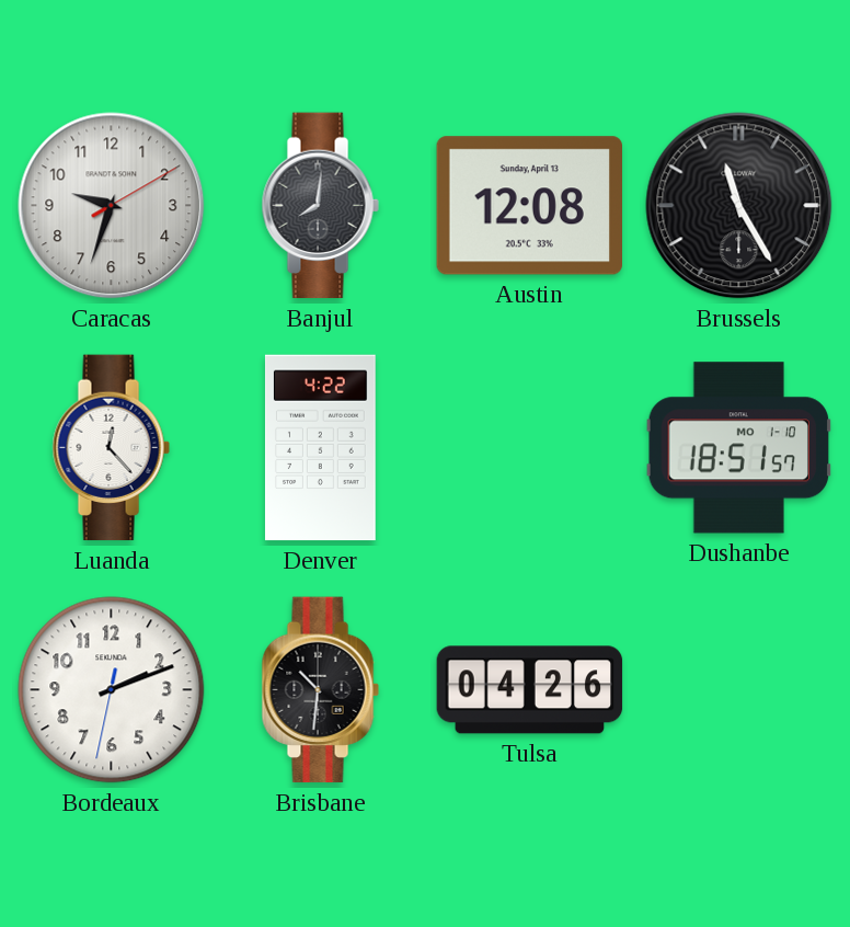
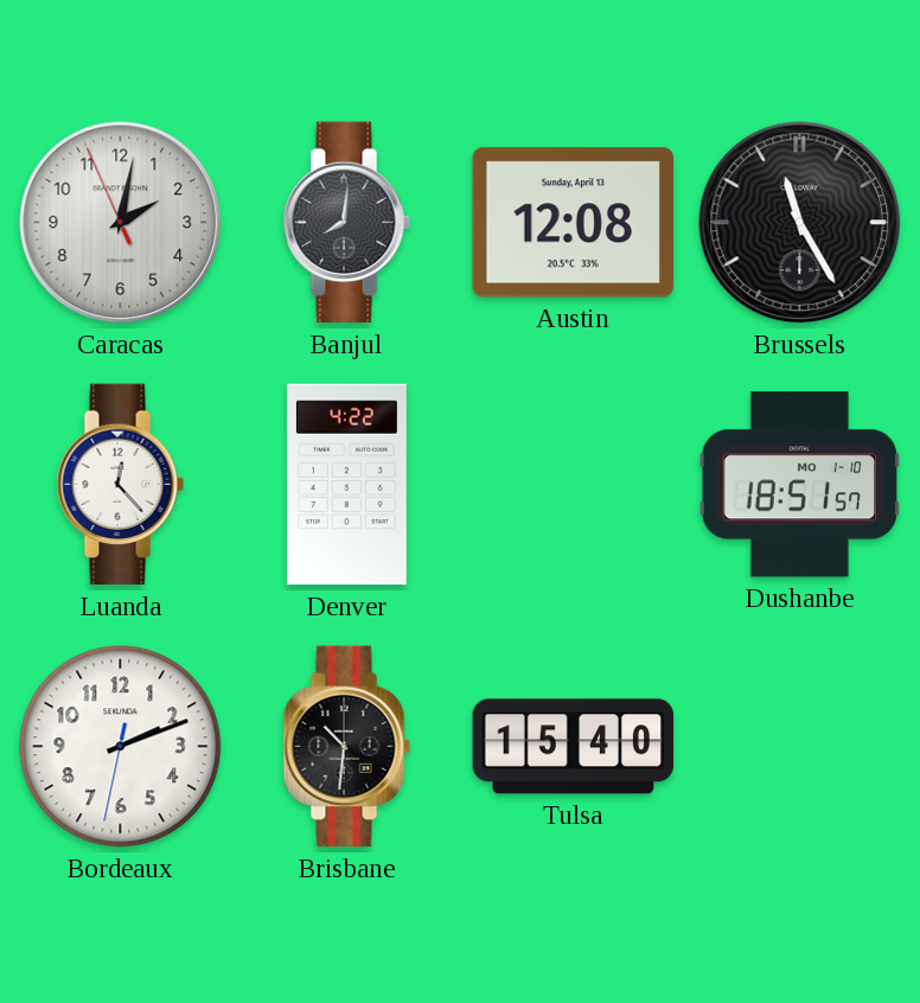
Caracas: 9:33 -> 2:01 (121, 223)
Tulsa: 04:26 -> 15:40 (574, 747)
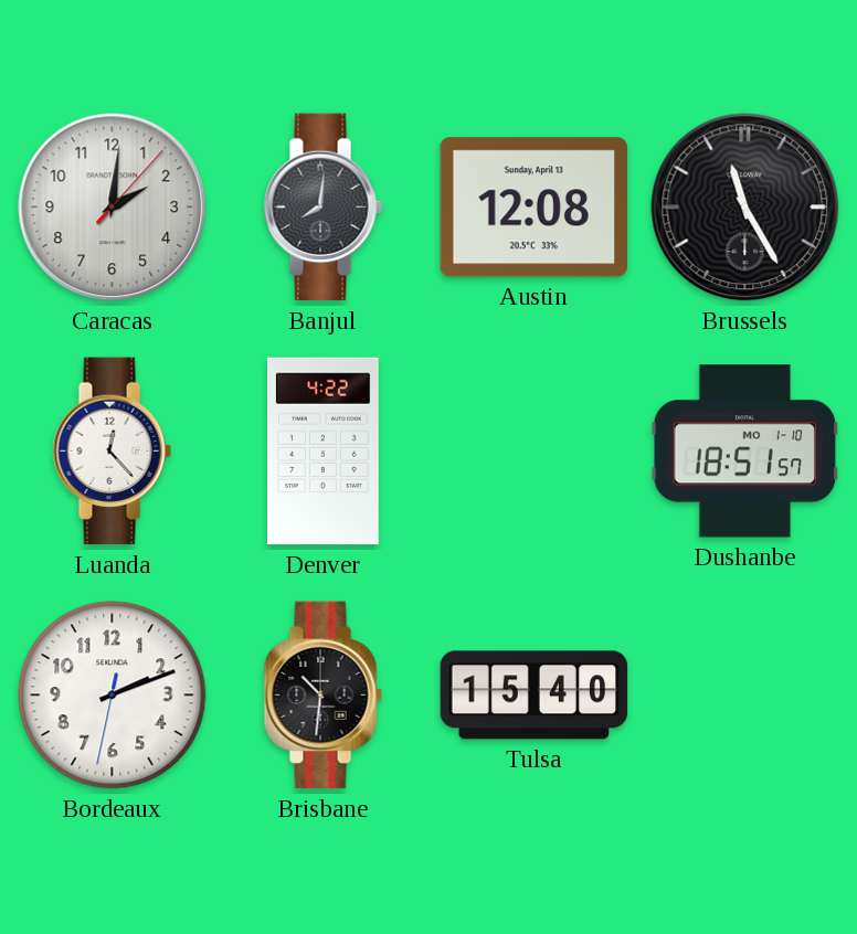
Caracas: 2:01:56 -> 2:01:07 (113, 208)
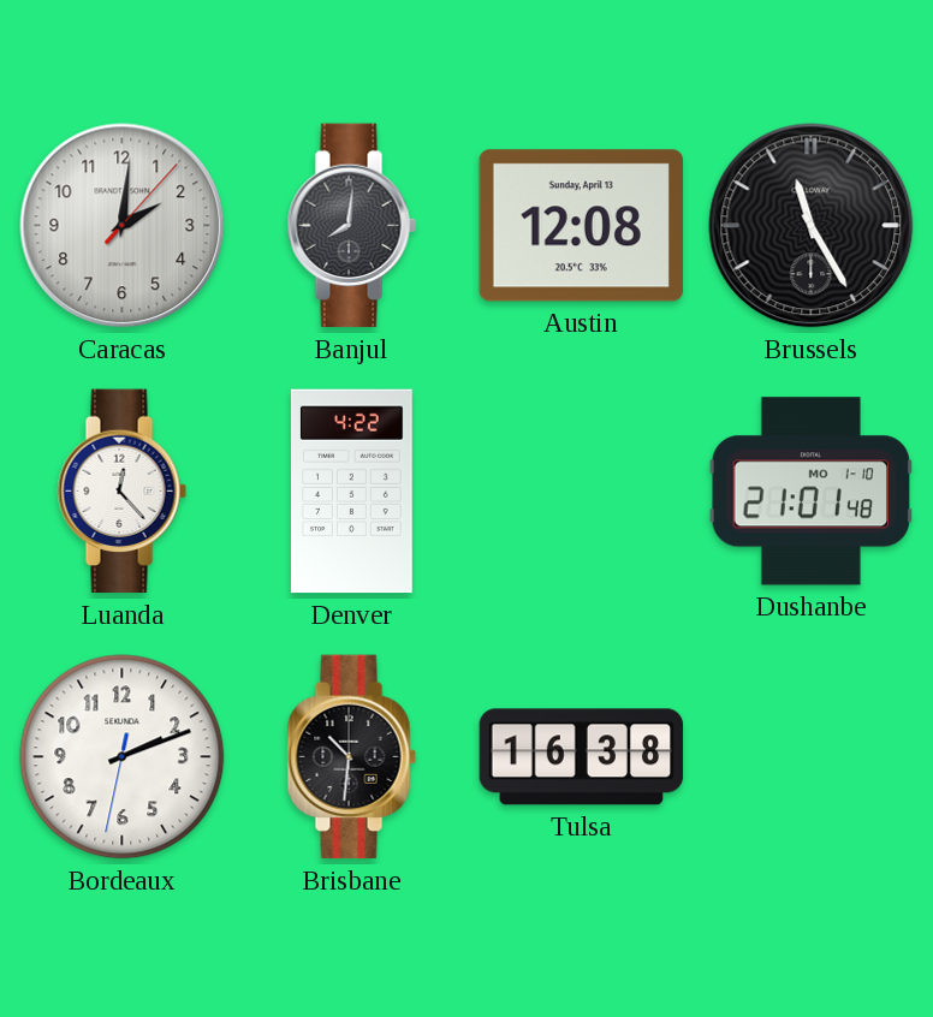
Dushanbe: 18:51 -> 21:01 (812, 492)
Tulsa: 15:40 -> 16:38 (582, 757)
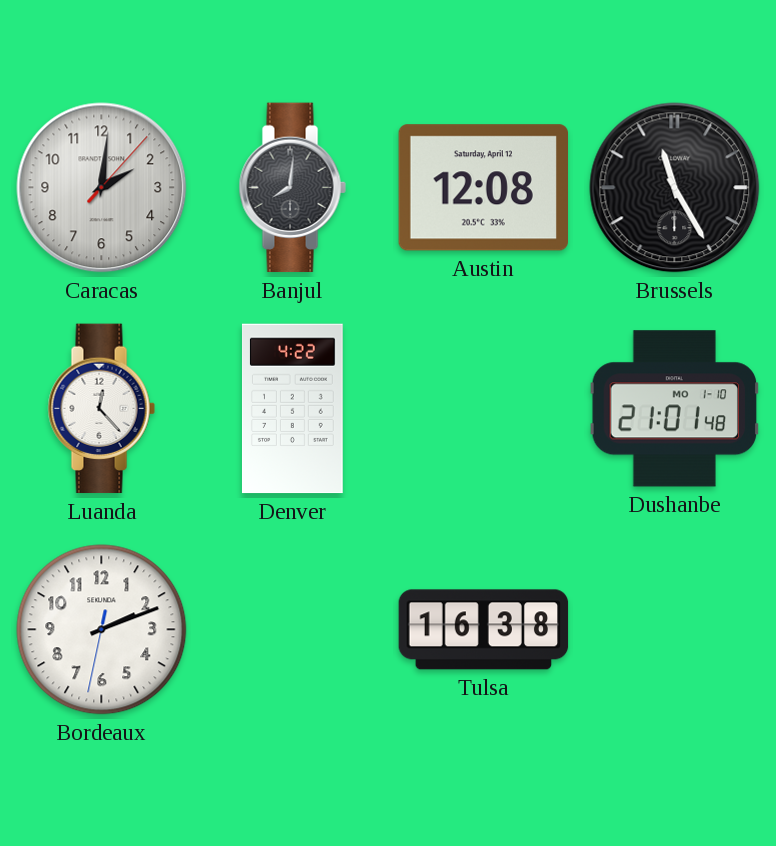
Austin date: Sunday, April 13 -> Saturday, April 12 (483, 188)
Brisbane: 10:31 -> none (351, 757)
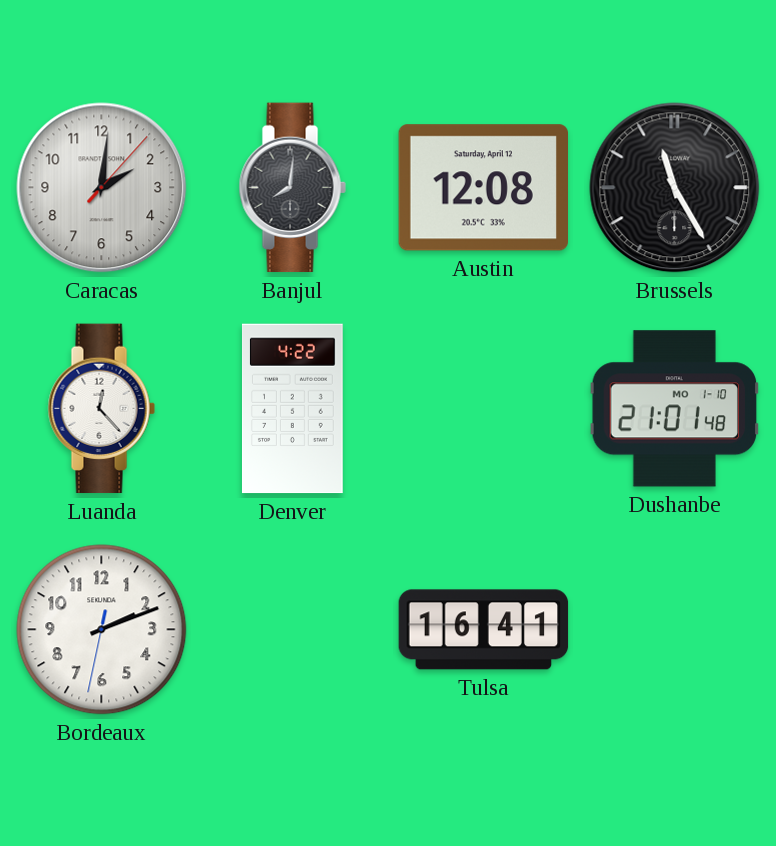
Tulsa: 16:38 -> 16:41 (484, 630)
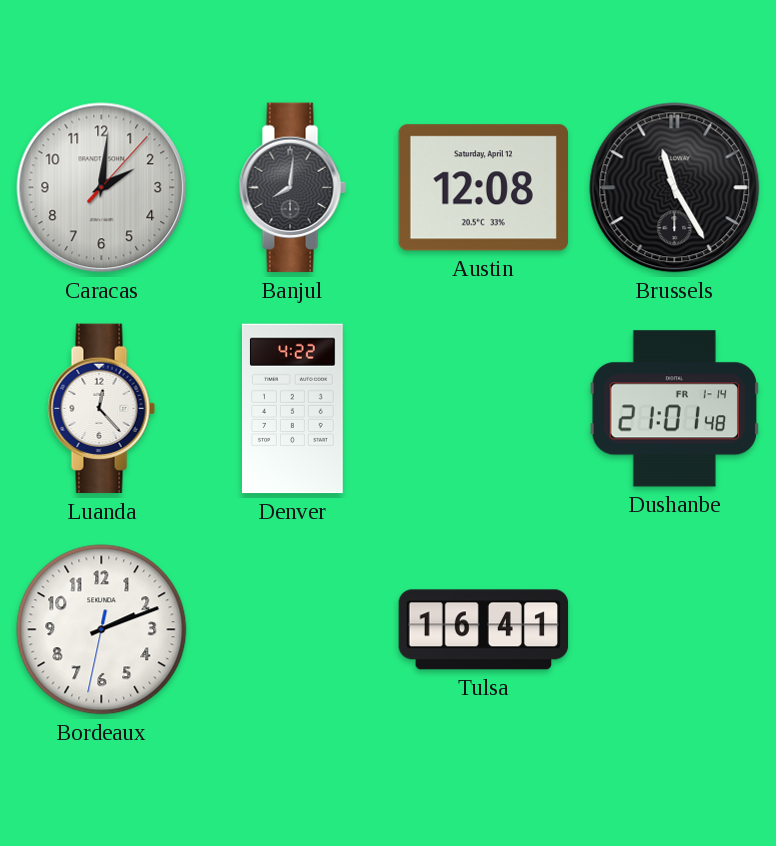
Dushanbe date: MO 1-10 -> FR 1-14 (675, 409)
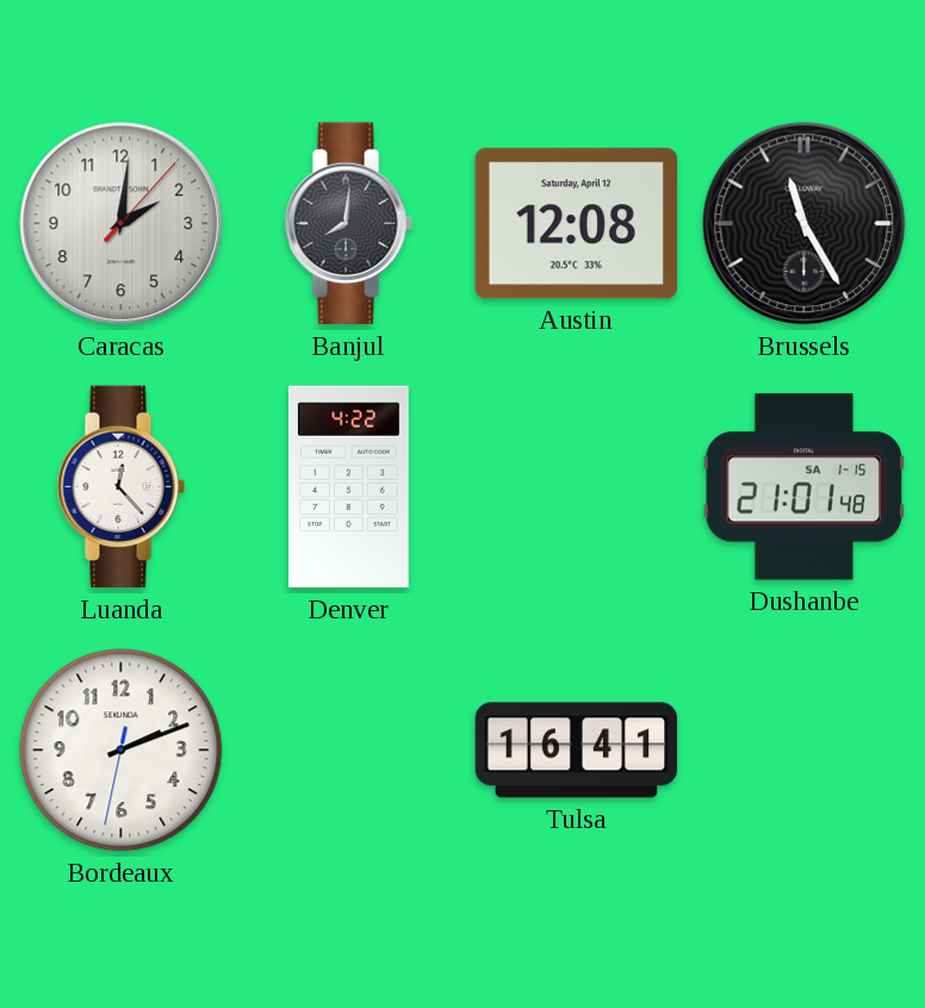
Dushanbe date: FR 1-14 -> SA 1-15 (805, 487)
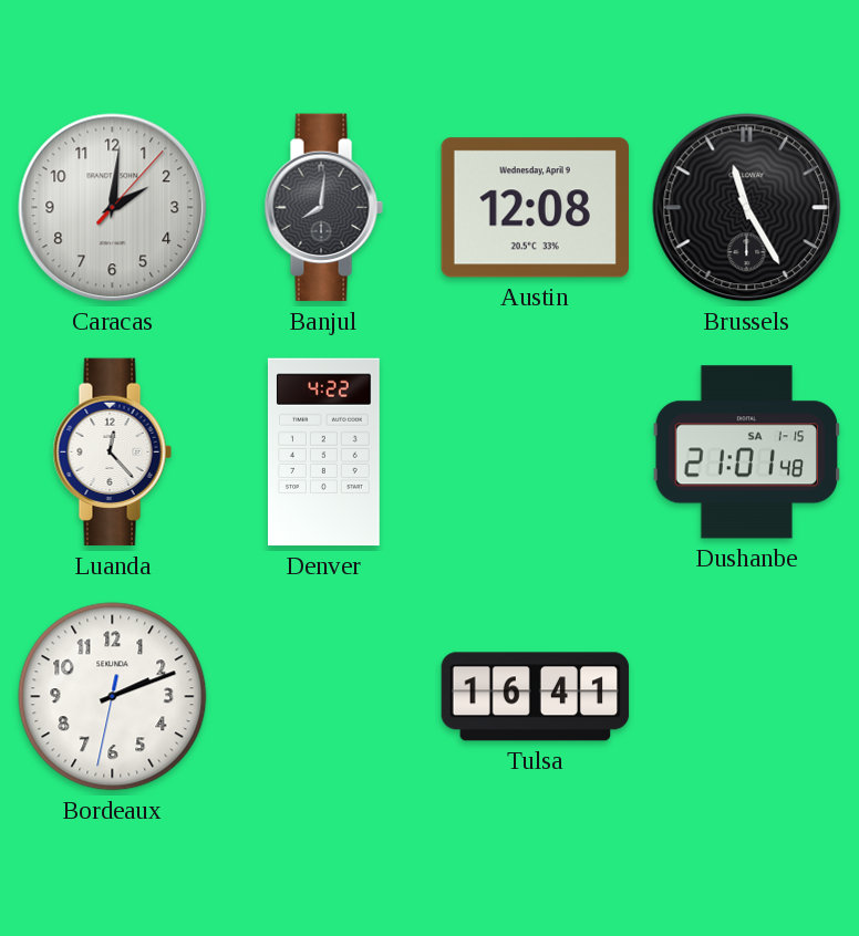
Austin date: Saturday, April 12 -> Wednesday, April 9 (535, 208)
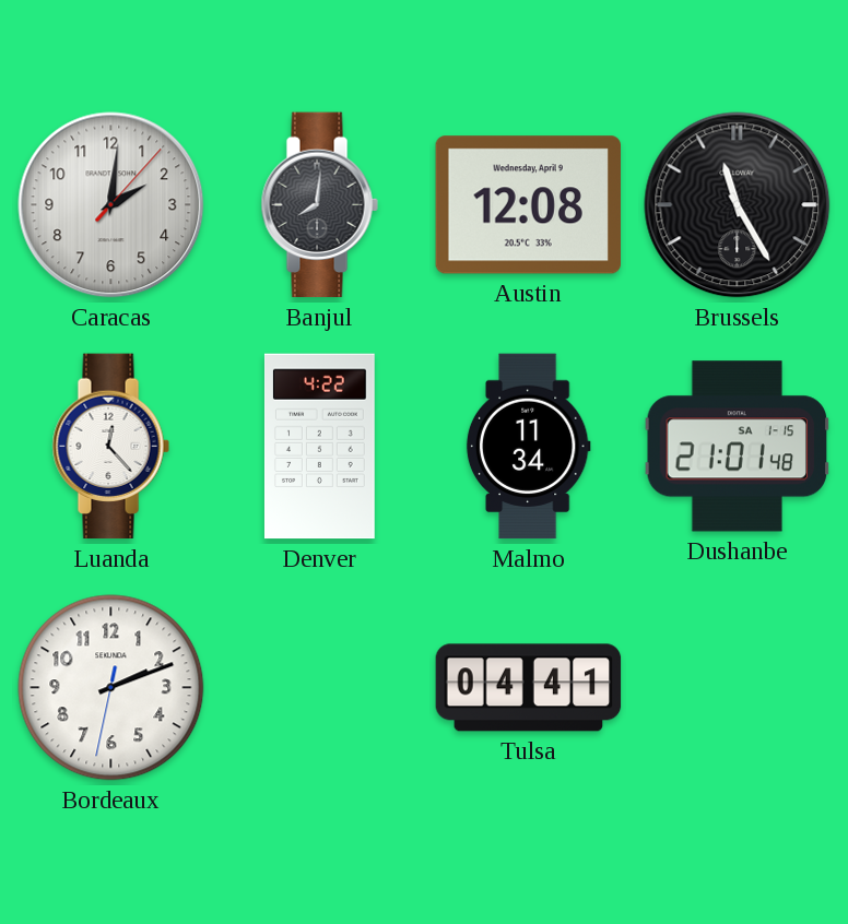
Malmo: none -> 11:34 (528, 447)
Tulsa: 16:41 -> 04:41 (529, 688)
